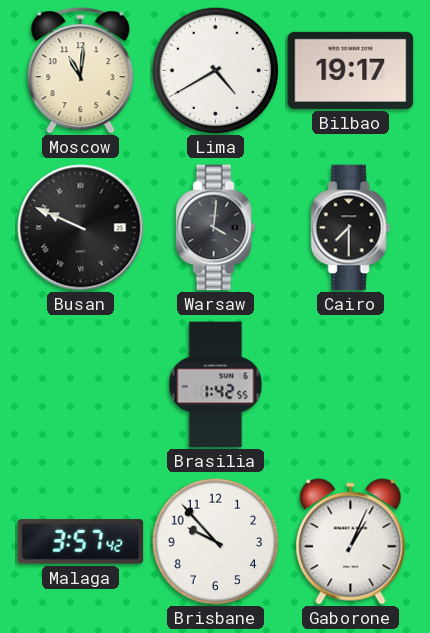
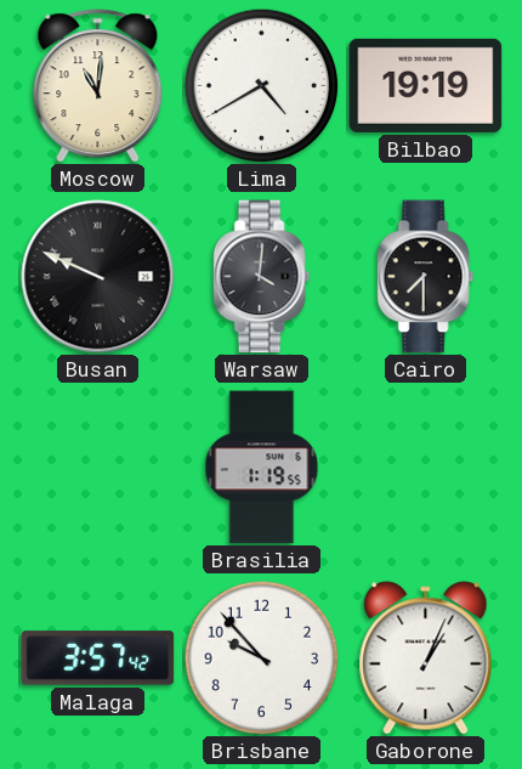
Bilbao: 19:17 -> 19:19 (426, 85)
Brasilia: 1:42 -> 1:19 (262, 468)
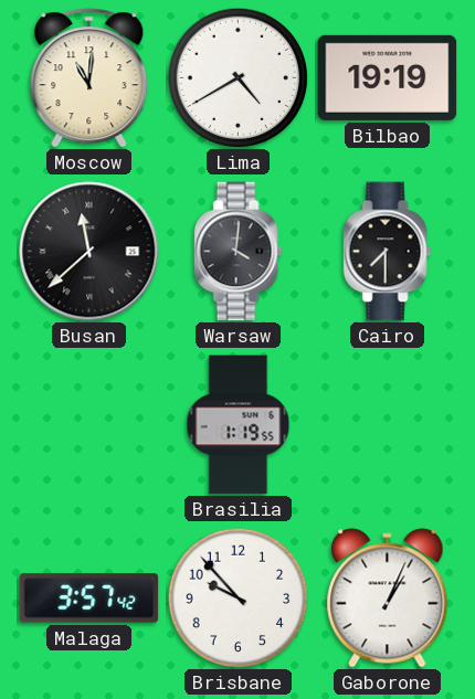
Busan: 9:49 -> 11:38 (89, 252)
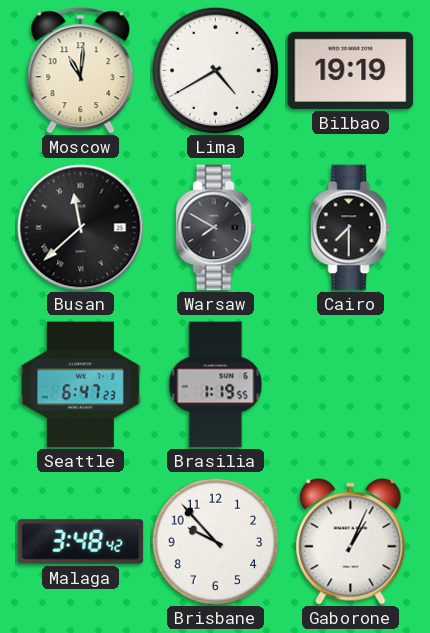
Warsaw: 4:01 -> 7:50 (216, 228)
Seattle: none -> 6:47 (80, 385)
Malaga: 3:57 -> 3:48 (81, 542)
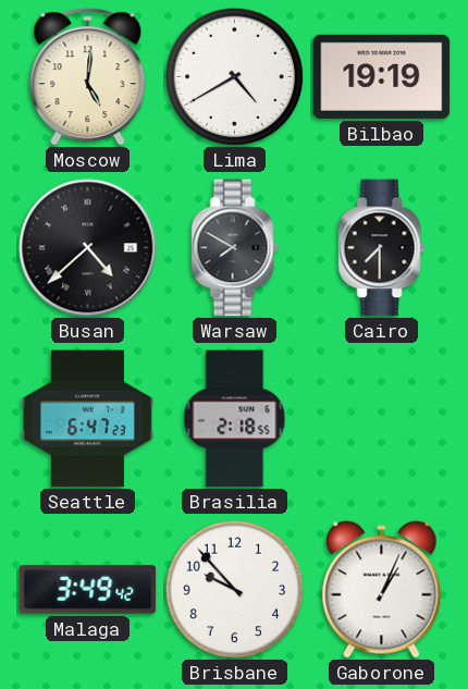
Moscow: 11:01 -> 5:01 (88, 77)
Busan: 11:38 -> 4:38 (88, 248)
Brasilia: 1:19 -> 2:18 (235, 419)
Malaga: 3:48 -> 3:49 (88, 590)
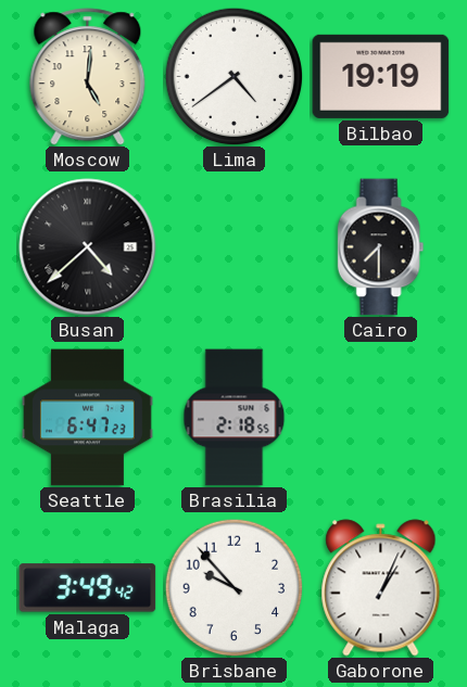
Lima: 4:40 -> 4:39 (233, 76)
Warsaw: 7:50 -> none (235, 248)
